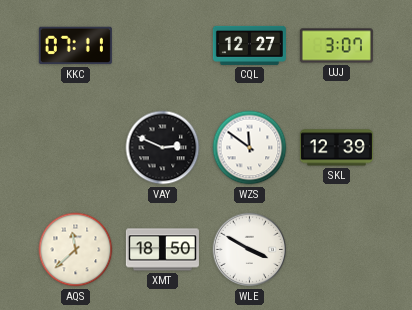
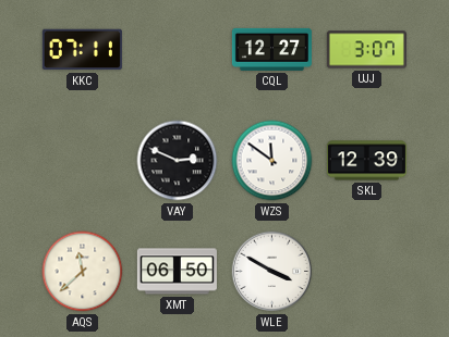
XMT: 18:50 -> 06:50 (177, 272)
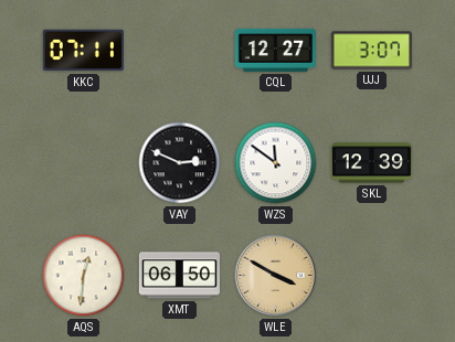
AQS: 11:38 -> 12:31 (84, 276)
WLE dial: white -> champagne (276, 276)
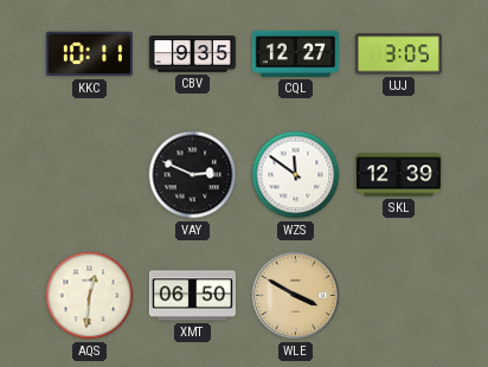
KKC: 07:11 -> 10:11 (89, 54)
CBV: none -> 9:35 (192, 54)
UJJ: 3:07 -> 3:05 (398, 54)
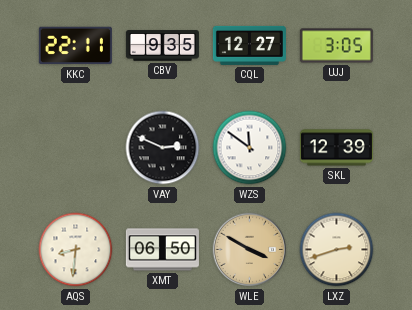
KKC: 10:11 -> 22:11 (75, 46)
AQS: 12:31 -> 8:31 (76, 250)
LXZ: none -> 2:42 (337, 250)
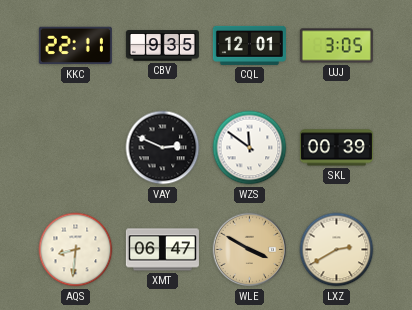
CQL: 12:27 -> 12:01 (249, 45)
SKL: 12:39 -> 00:39 (336, 148)
XMT: 06:50 -> 06:47 (162, 250)
LXZ: 2:42 -> 2:40 (337, 250)
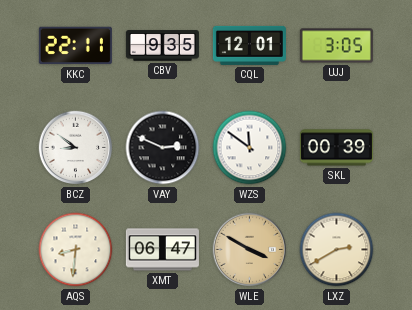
BCZ: none -> 8:51 (76, 148)
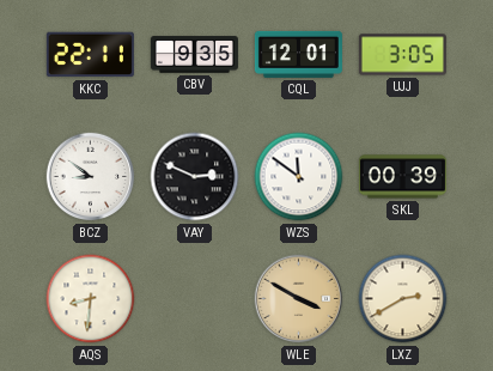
XMT: 06:47 -> none (162, 250)
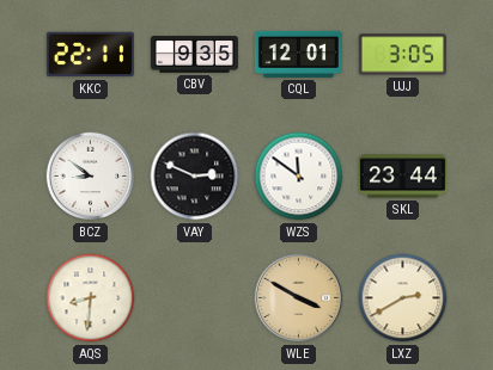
SKL: 00:39 -> 23:44 (402, 177)
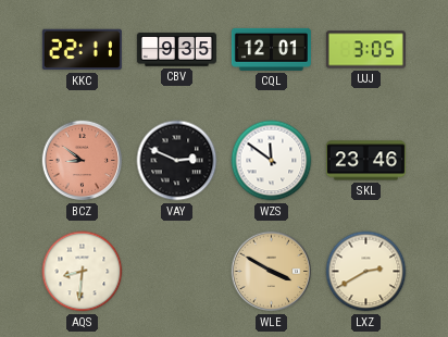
BCZ dial: white -> salmon (83, 161)
SKL: 23:44 -> 23:46 (365, 161)
